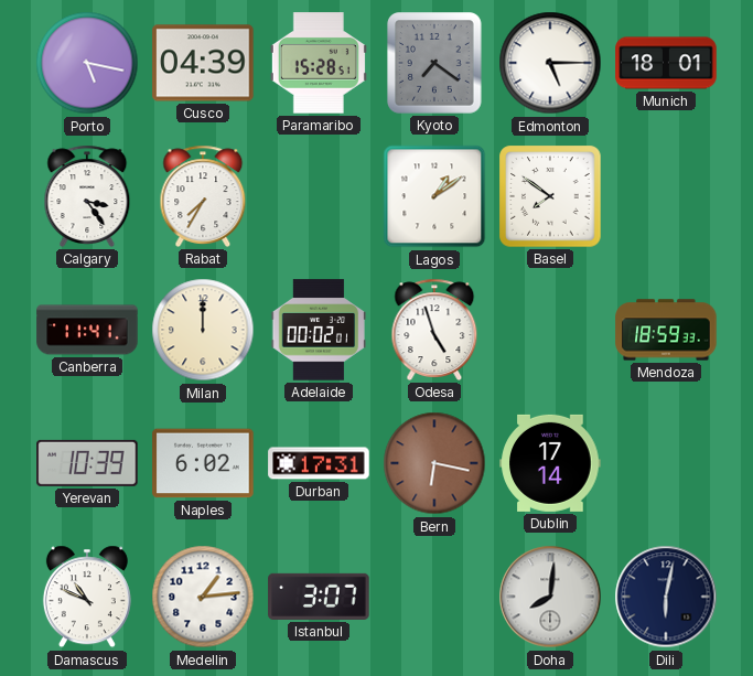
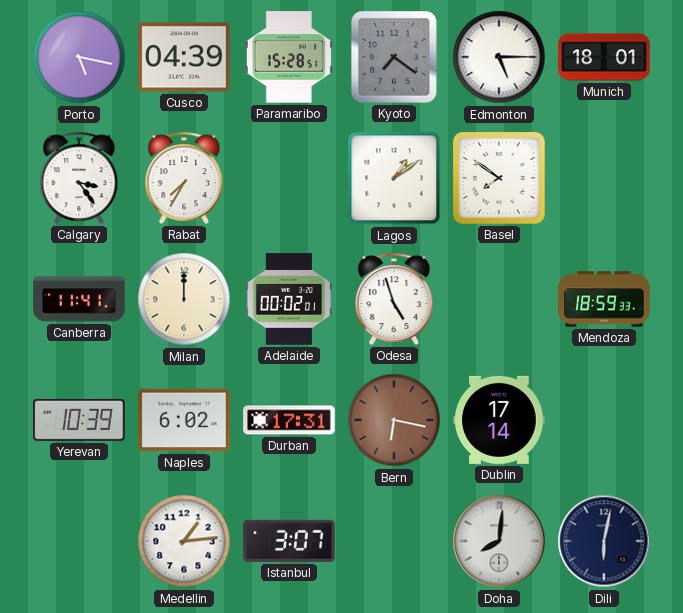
Damascus: 10:49 -> none (87, 597)
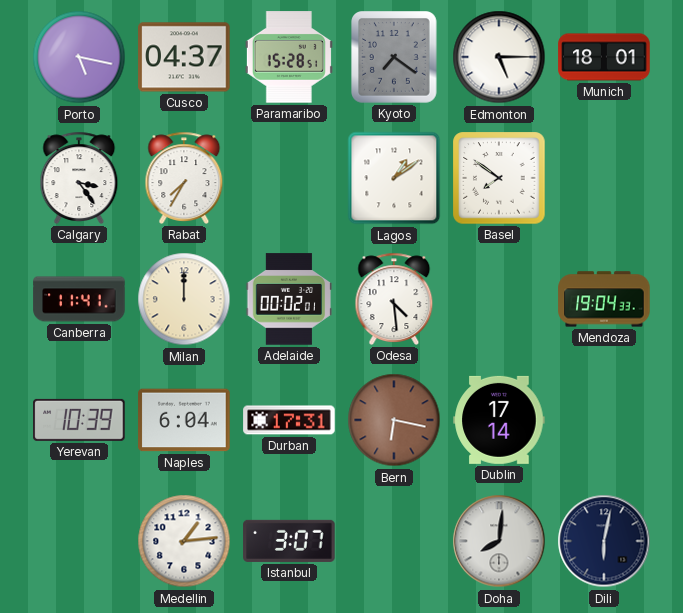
Cusco: 04:39 -> 04:37 (184, 57)
Odesa: 4:57 -> 4:29 (394, 299)
Mendoza: 18:59 -> 19:04 (604, 299)
Naples: 6:02 -> 6:04 (184, 420)
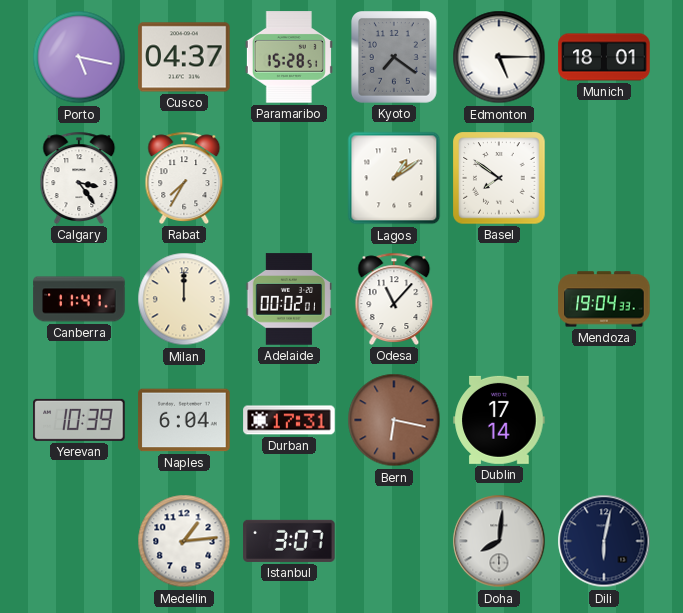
Odesa: 4:29 -> 11:07 (394, 299)
